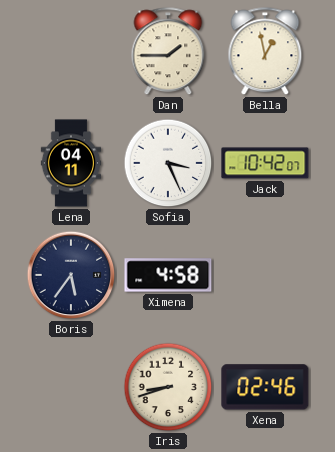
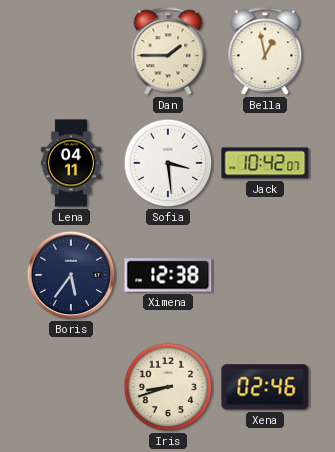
Sofia: 3:26 -> 3:29 (168, 163)
Ximena: 4:58 -> 12:38 (168, 275)
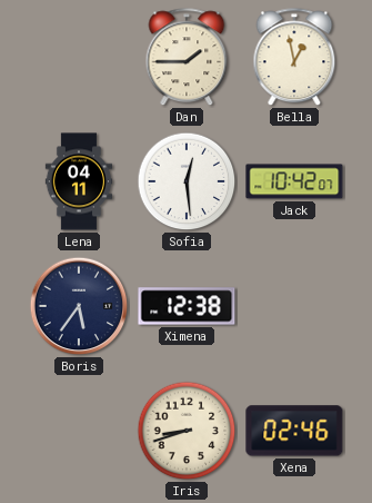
Sofia: 3:29 -> 12:29 (187, 181)
